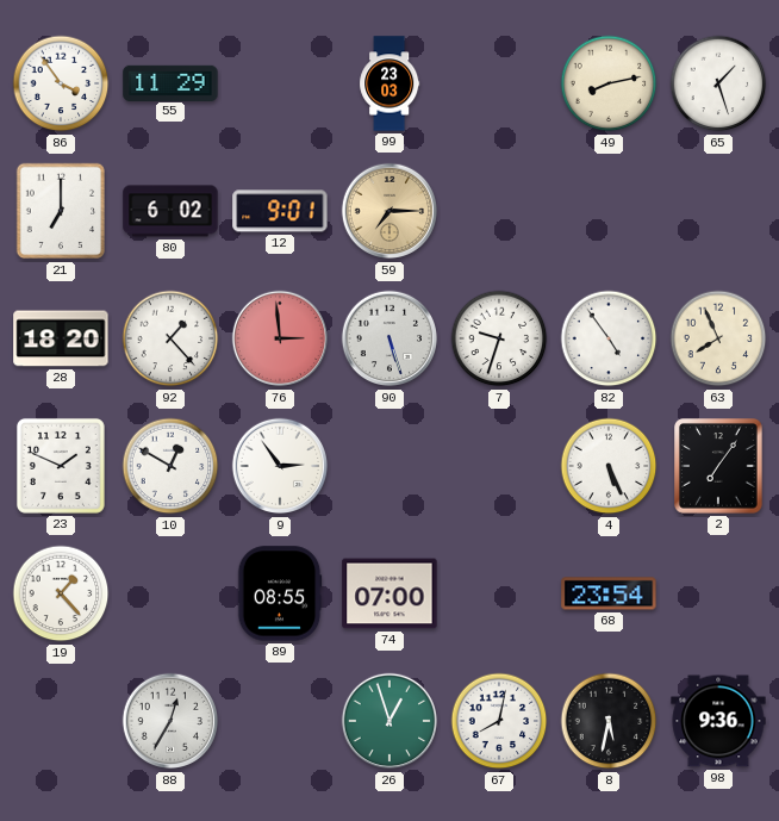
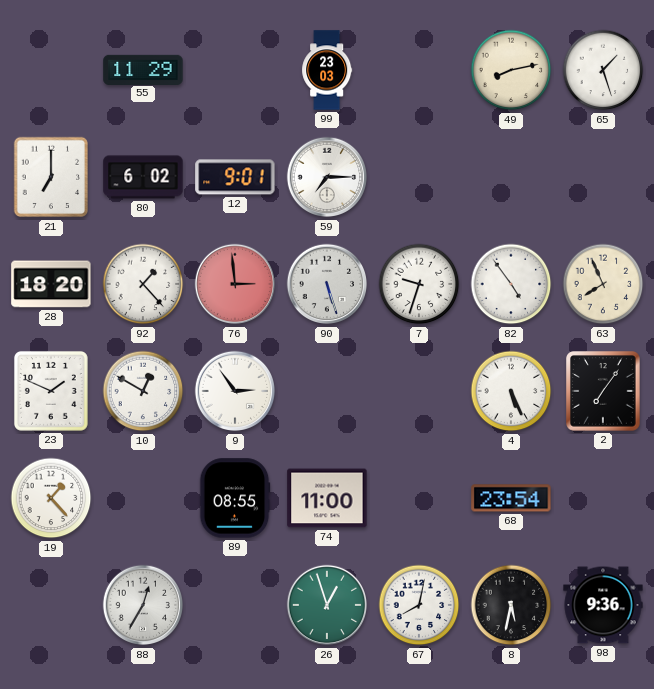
86: 3:54 -> none (61, 83)
59 dial: champagne -> white (327, 177)
74: 07:00 -> 11:00 (327, 498)
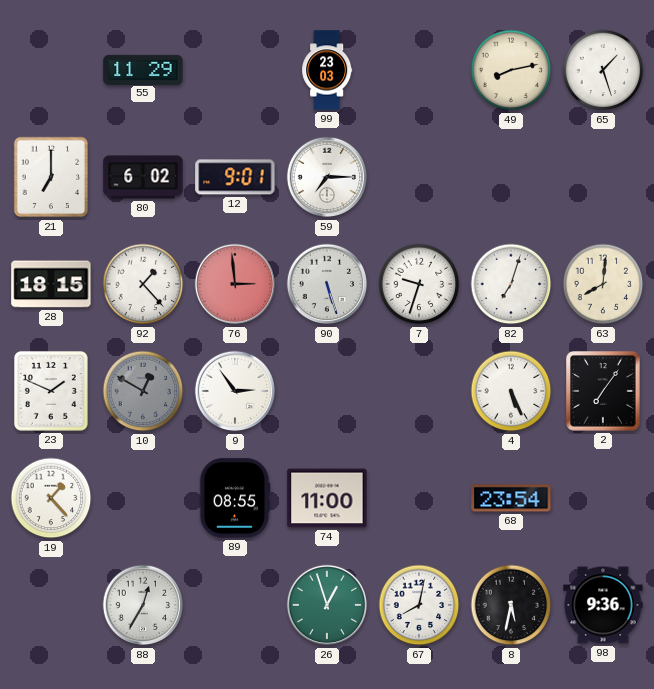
28: 18:20 -> 18:15 (51, 284)
82: 4:54 -> 7:03 (511, 284)
63: 7:56 -> 8:01 (603, 284)
10 dial: white -> grey (143, 391)
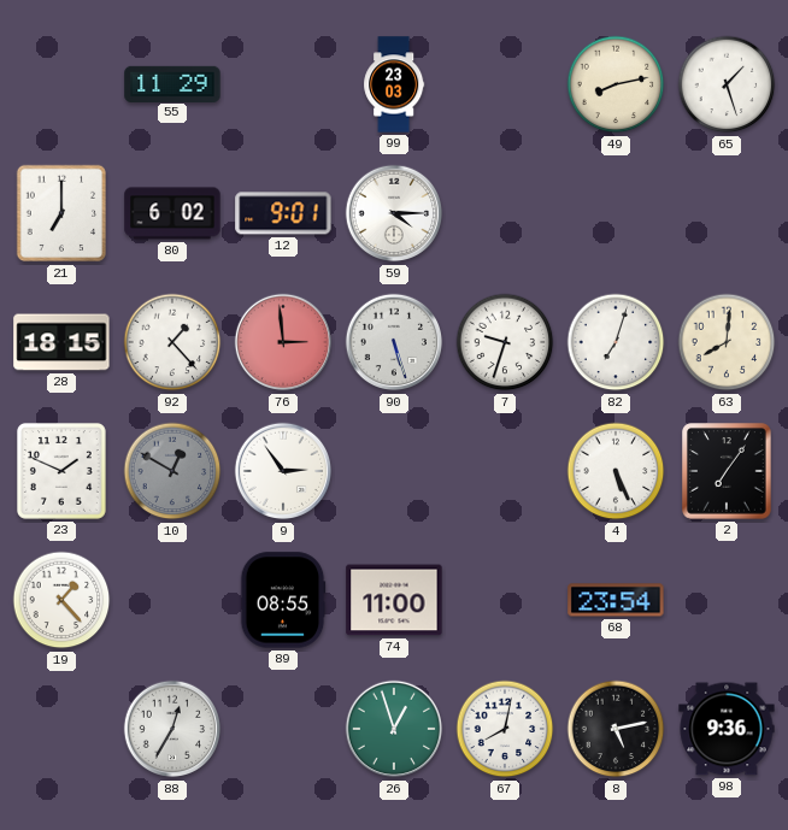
59: 7:15 -> 4:15 (394, 213)
8: 5:32 -> 5:13 (616, 729)
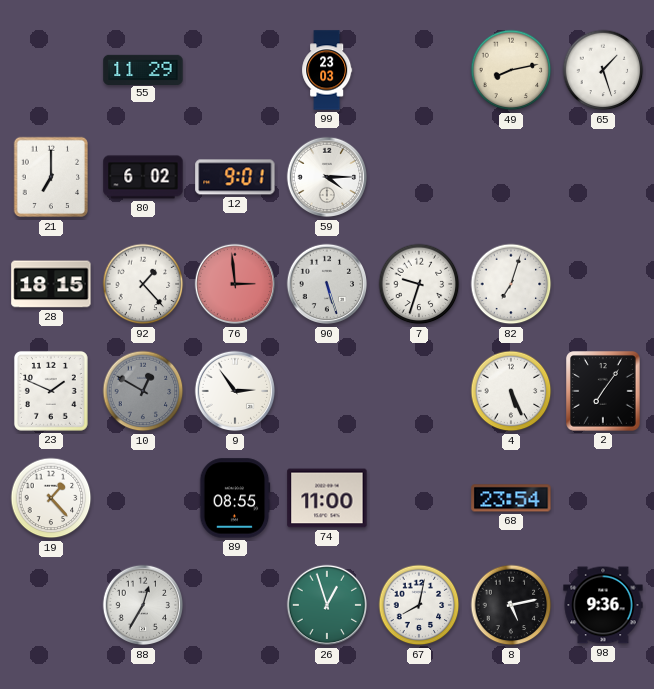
63: 8:01 -> none (727, 342)
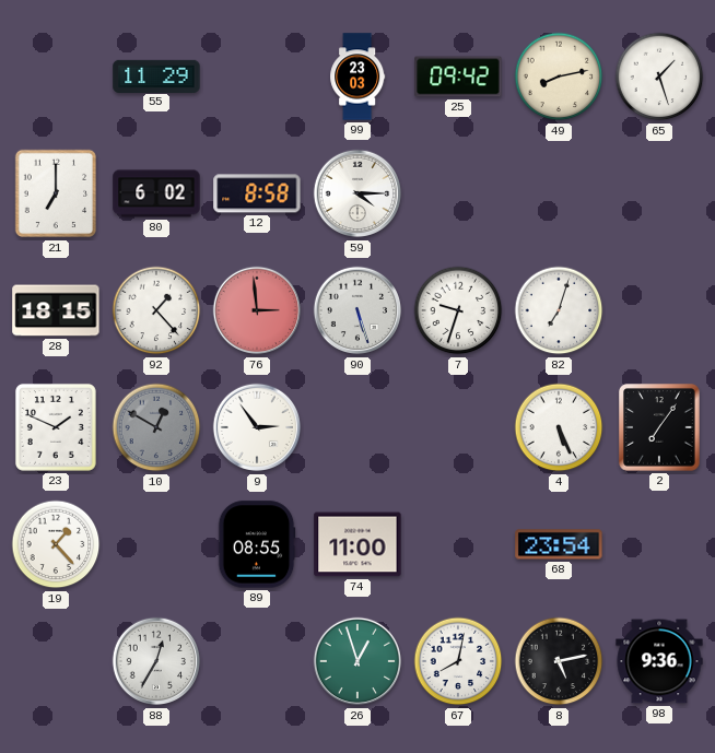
25: none -> 09:42 (458, 77)
12: 9:01 -> 8:58 (257, 193)
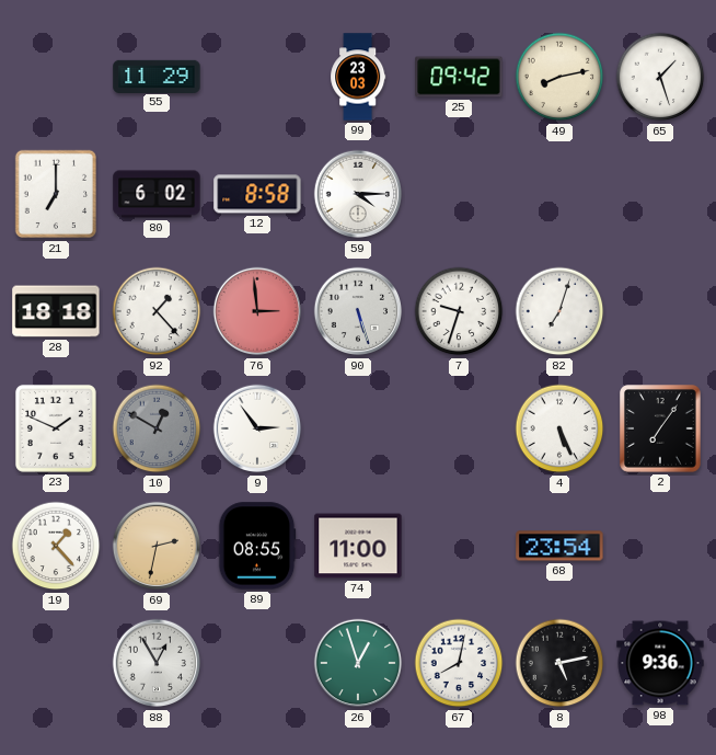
28: 18:15 -> 18:18 (56, 311)
69: none -> 2:32 (157, 546)
88: 12:35 -> 12:55 (157, 663)
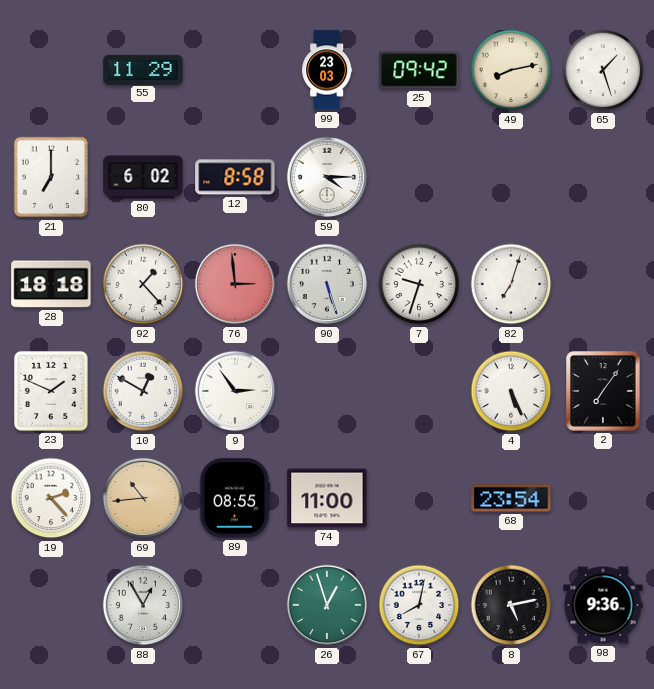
10 dial: grey -> white (143, 391)
19: 1:23 -> 2:23 (51, 498)
69: 2:32 -> 10:44 (143, 498)
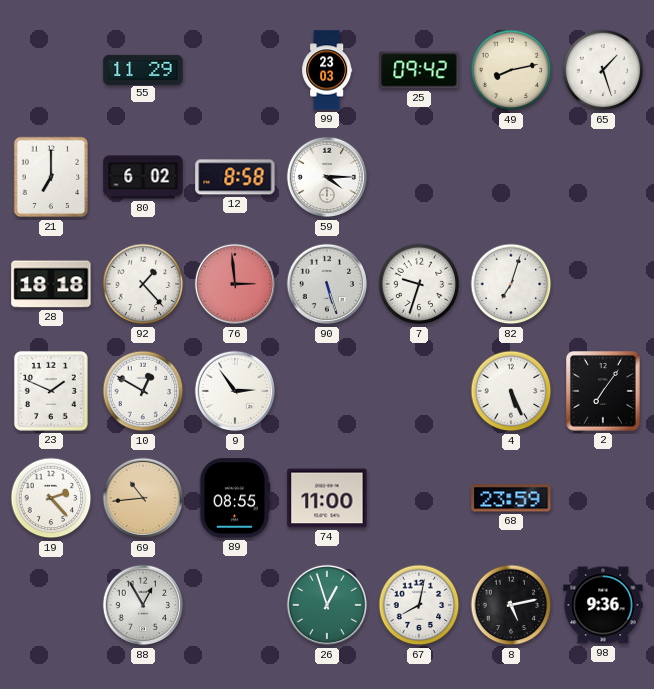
68: 23:54 -> 23:59 (511, 498)
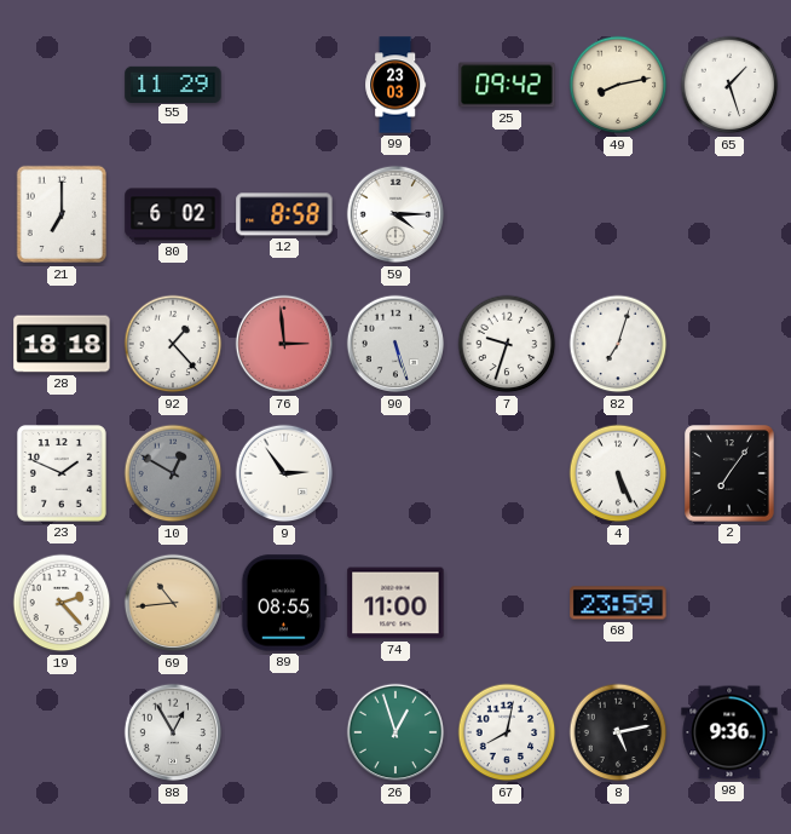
10 dial: white -> grey (173, 473)
